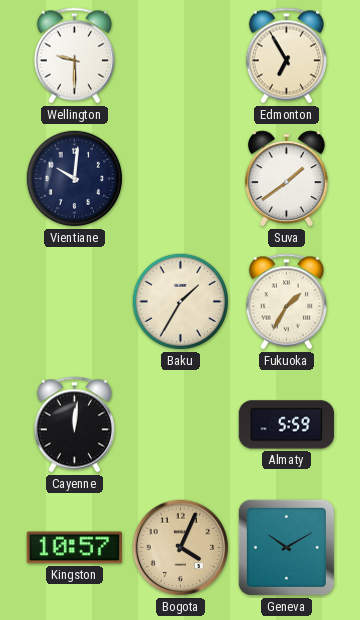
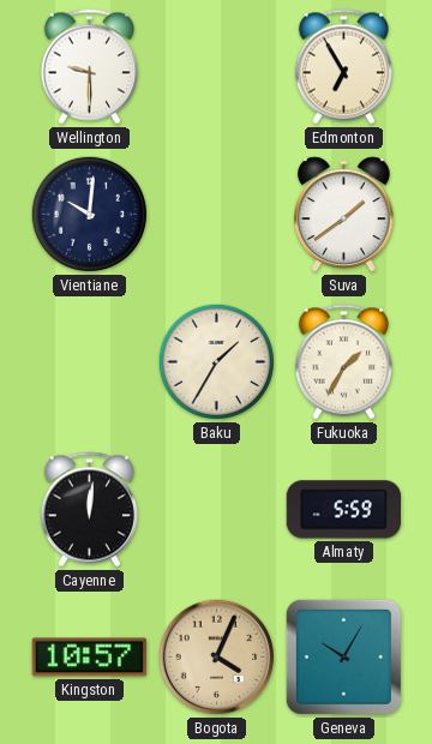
Geneva: 10:10 -> 10:05 (343, 656)
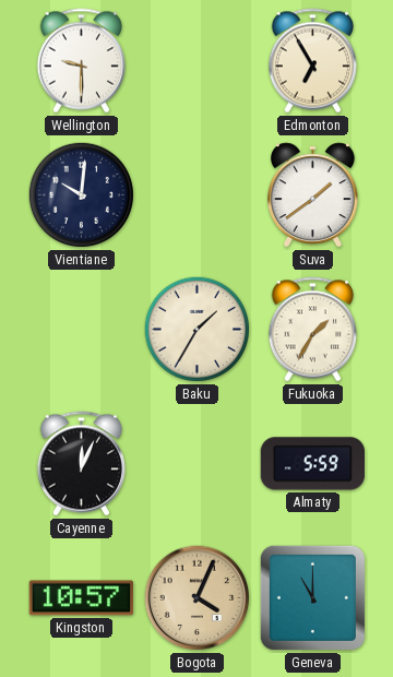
Cayenne: 12:01 -> 12:04 (81, 464)
Geneva: 10:05 -> 11:00 (312, 597)
